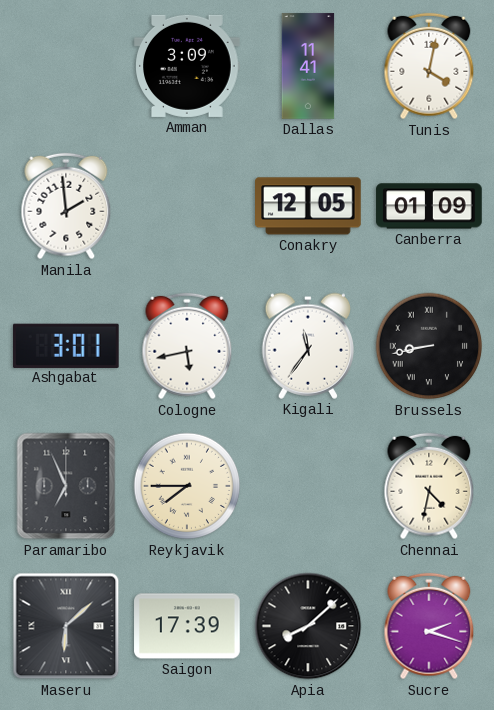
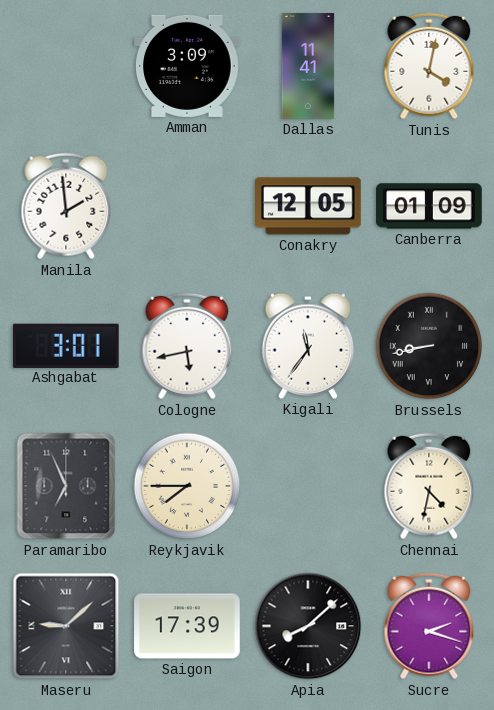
Maseru: 6:08 -> 9:08 (66, 626)
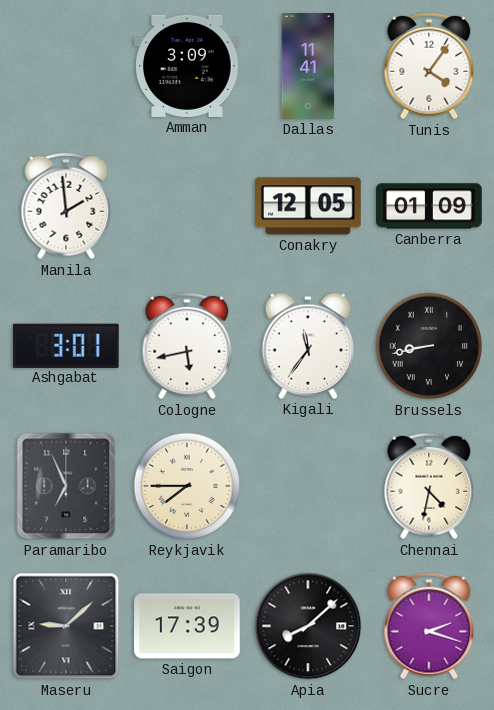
Tunis: 4:02 -> 4:06 (429, 66)
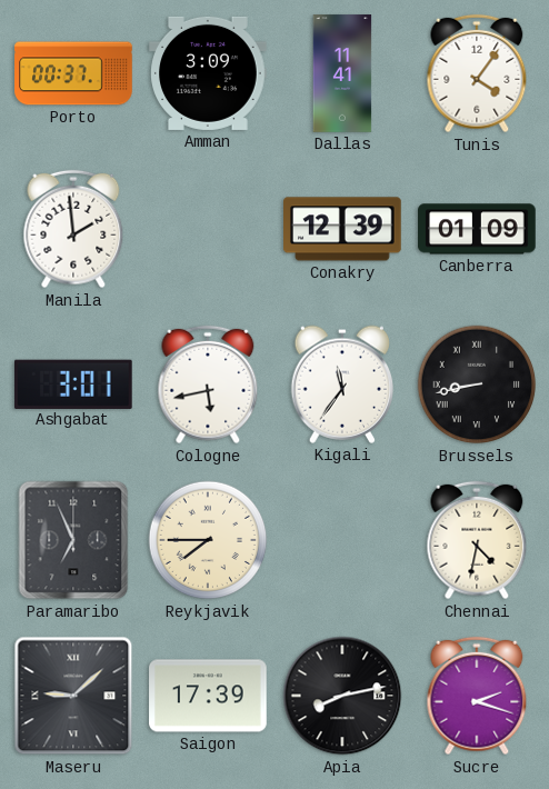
Porto: none -> 00:37 (73, 73)
Conakry: 12:05 -> 12:39 (343, 229)
Apia: 8:08 -> 8:13 (342, 696)
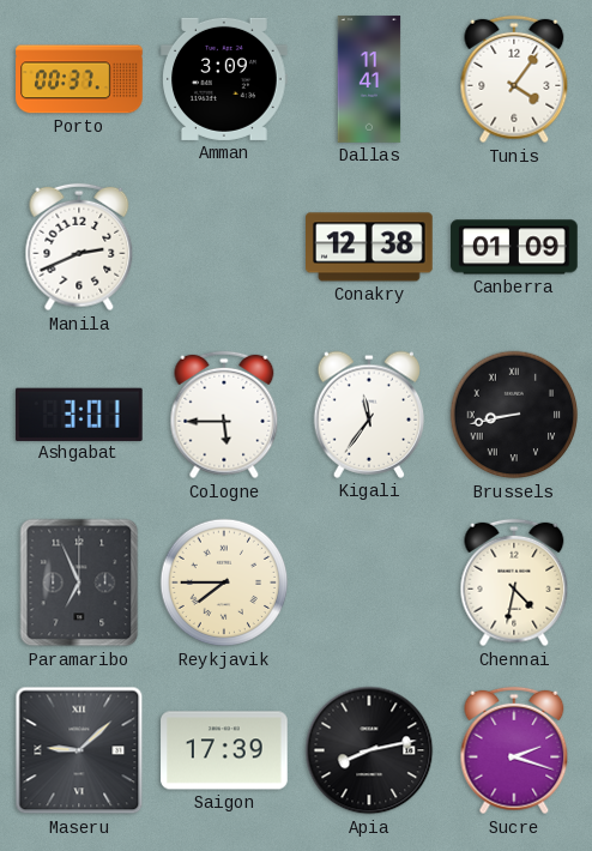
Manila: 1:59 -> 2:41 (79, 247)
Conakry: 12:39 -> 12:38 (370, 247)
Cologne: 5:43 -> 5:45 (224, 415)
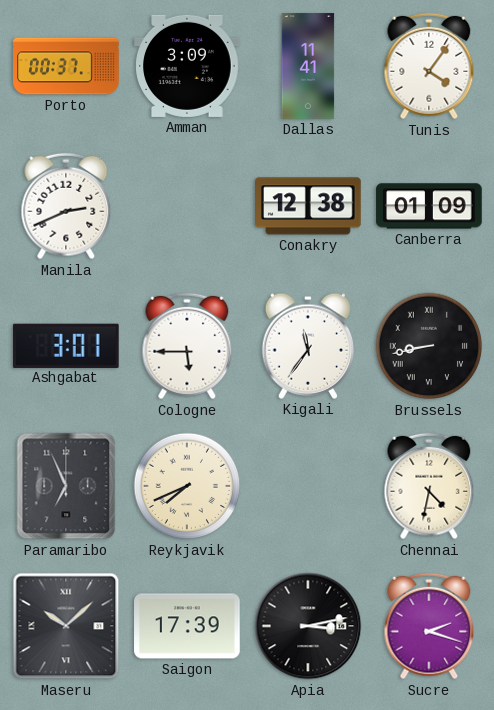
Reykjavik: 7:45 -> 7:41 (187, 486)
Maseru: 9:08 -> 10:08 (66, 626)
Apia: 8:13 -> 3:13 (308, 626)
